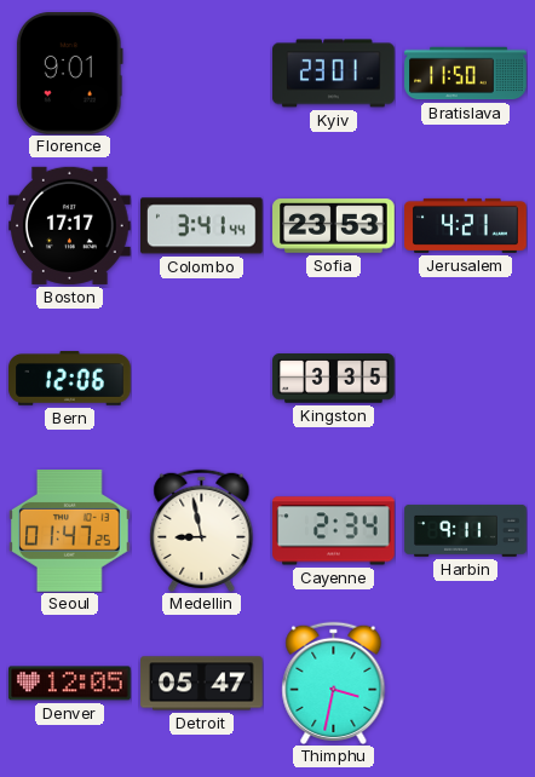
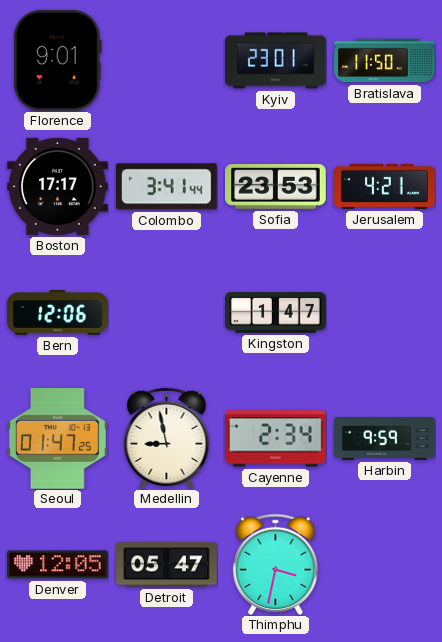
Kingston: 3:35 -> 1:47 (276, 313)
Harbin: 9:11 -> 9:59 (385, 438)
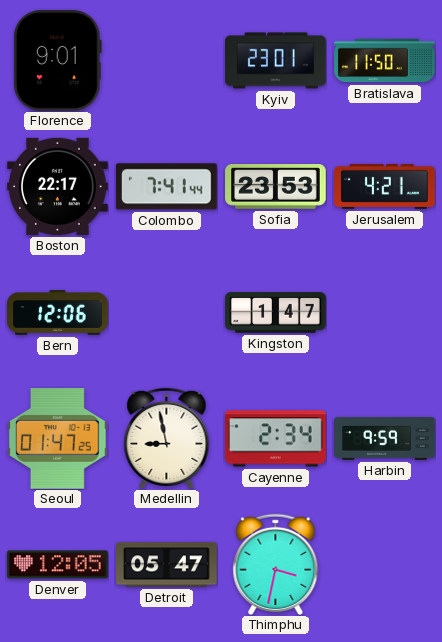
Boston: 17:17 -> 22:17 (58, 186)
Colombo: 3:41 -> 7:41 (167, 187)
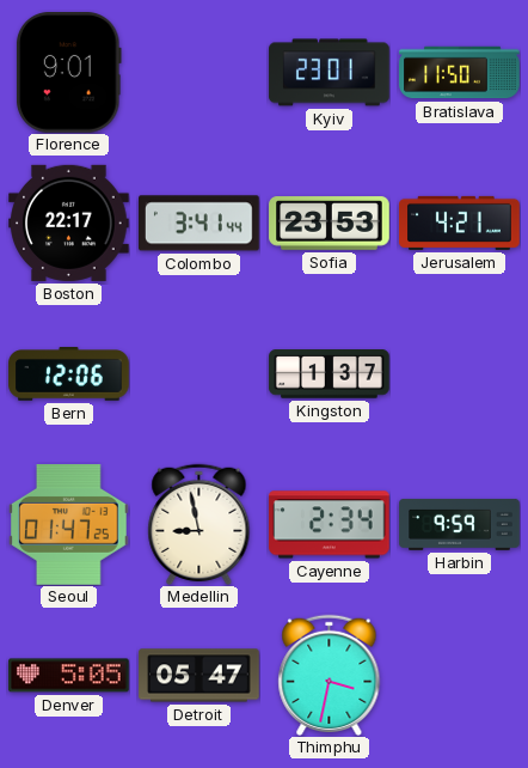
Colombo: 7:41 -> 3:41 (199, 224)
Kingston: 1:47 -> 1:37 (330, 374)
Denver: 12:05 -> 5:05 (69, 676)
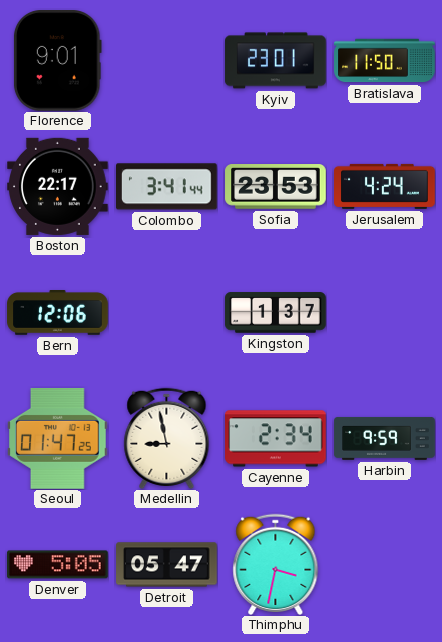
Jerusalem: 4:21 -> 4:24 (385, 186)
